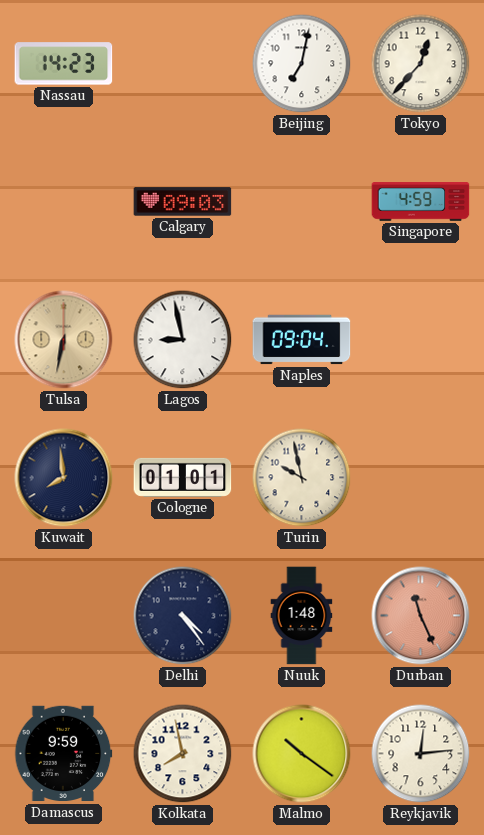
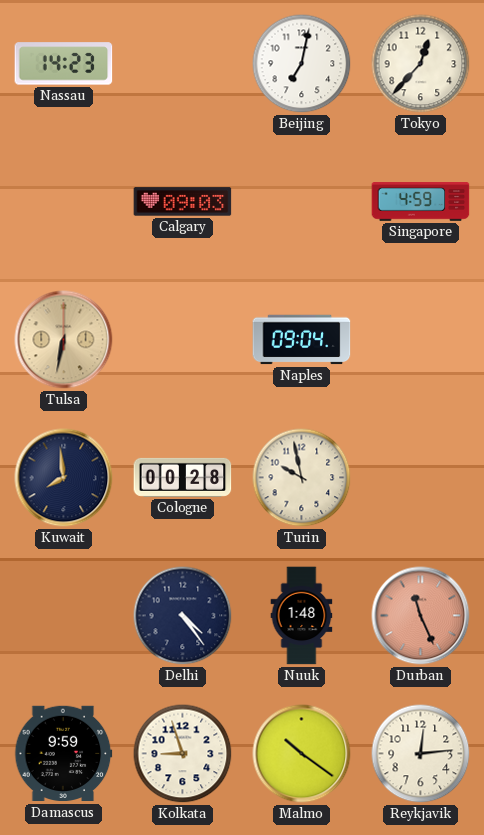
Lagos: 8:58 -> none (183, 340)
Cologne: 01:01 -> 00:28 (183, 477)
Kolkata: 7:58 -> 8:57 (183, 754)
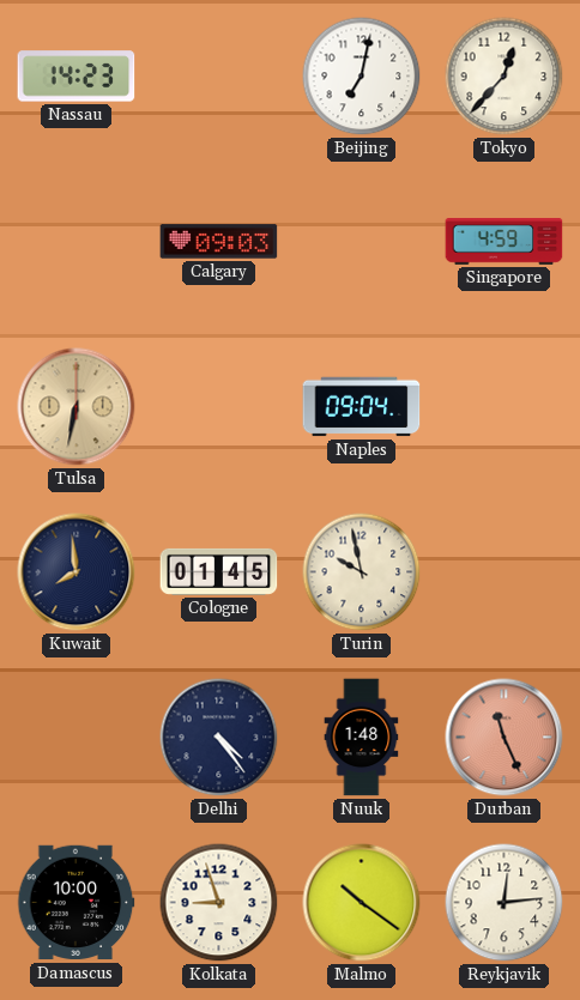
Cologne: 00:28 -> 01:45 (219, 571)
Damascus: 9:59 -> 10:00 (77, 903)
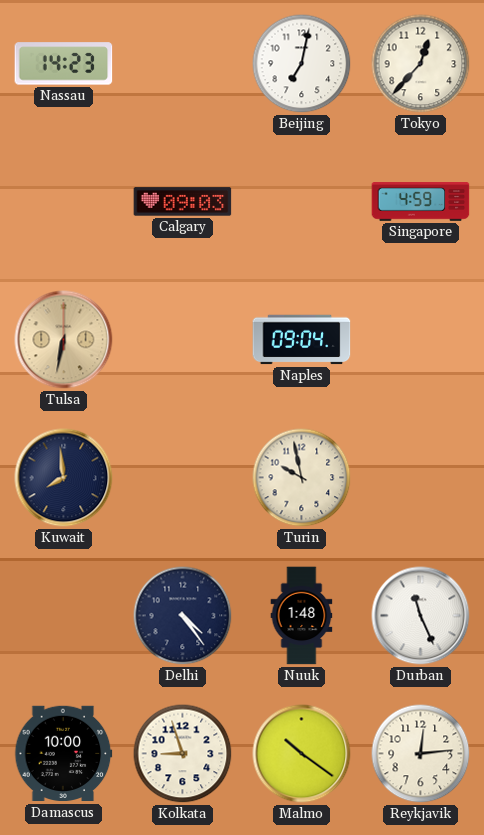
Cologne: 01:45 -> none (219, 571)
Durban dial: salmon -> white (421, 616)
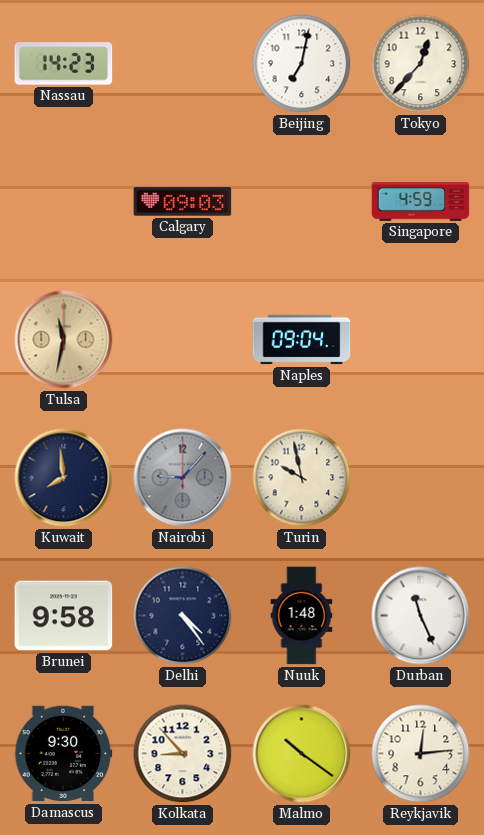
Tulsa: 6:32 -> 11:32 (64, 340)
Nairobi: none -> 9:07 (183, 478)
Brunei: none -> 9:58 (64, 616)
Damascus: 10:00 -> 9:30 (64, 754)
Kolkata: 8:57 -> 8:53 (183, 754)
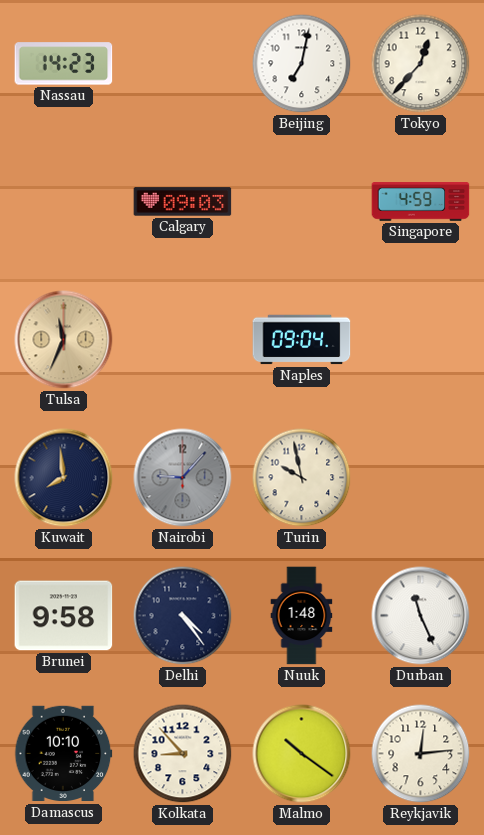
Tulsa: 11:32 -> 11:34 (64, 340)
Damascus: 9:30 -> 10:10 (64, 754)
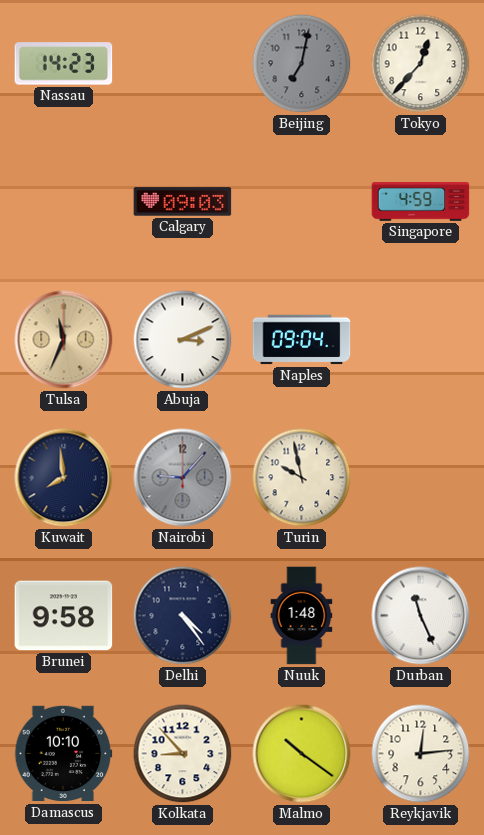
Beijing dial: white -> grey (302, 64)
Abuja: none -> 3:11 (183, 340)
